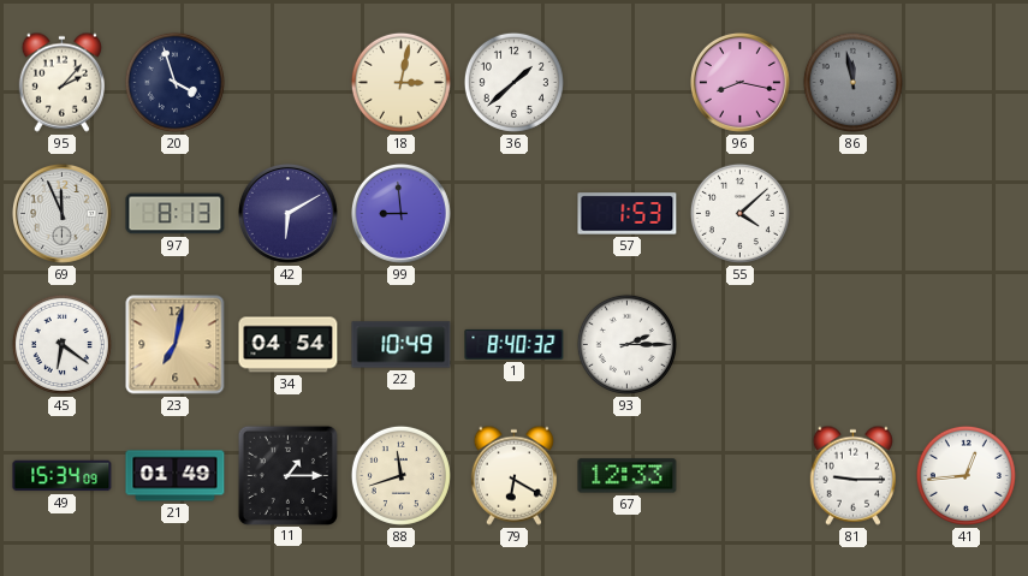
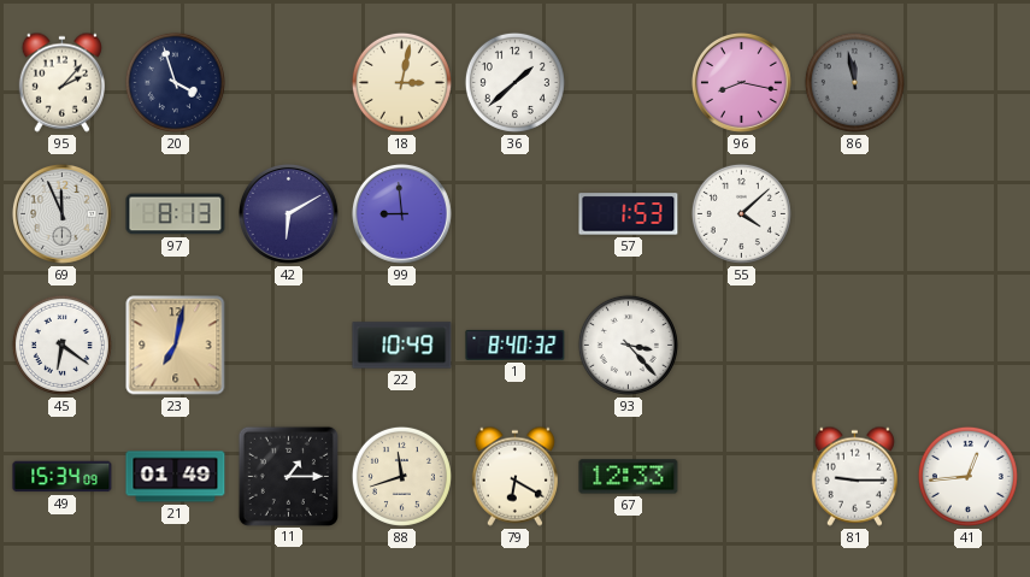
34: 04:54 -> none (289, 345)
93: 2:15 -> 3:23 (628, 345)
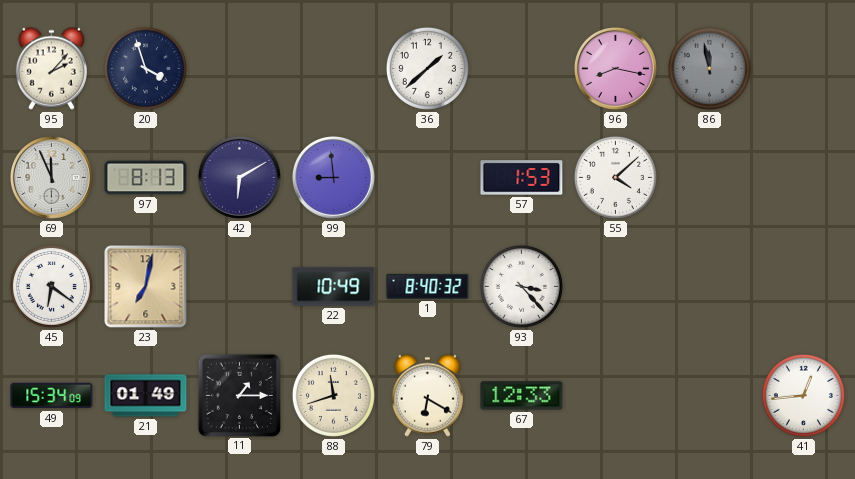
18: 3:02 -> none (401, 82)
81: 9:15 -> none (854, 476)
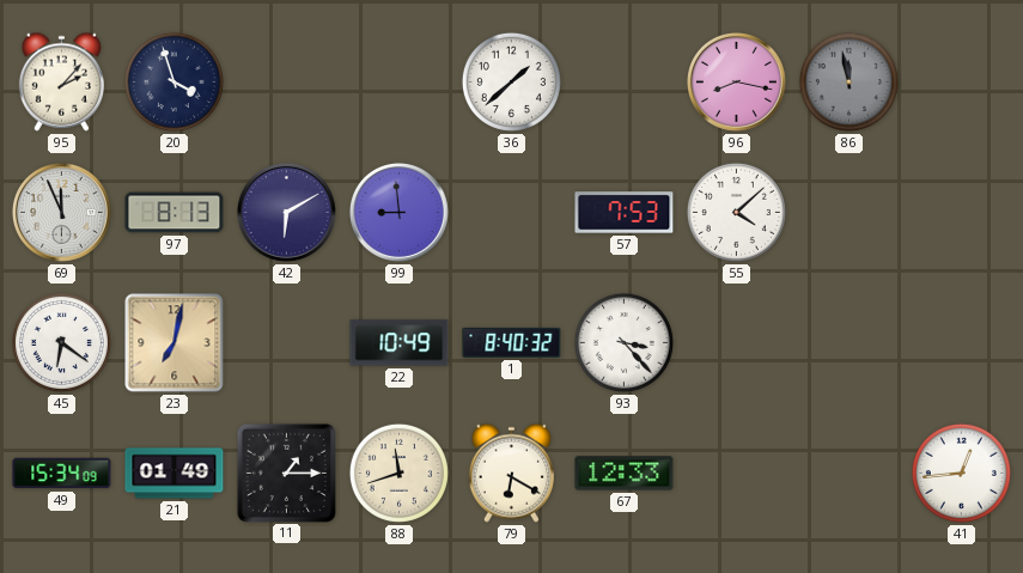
57: 1:53 -> 7:53 (625, 213)
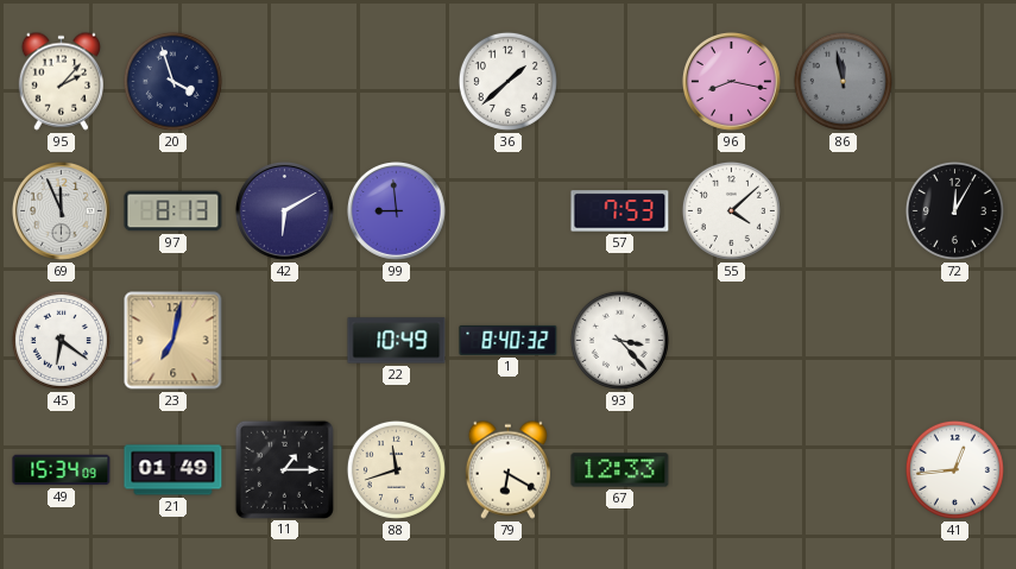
72: none -> 12:05 (954, 210)
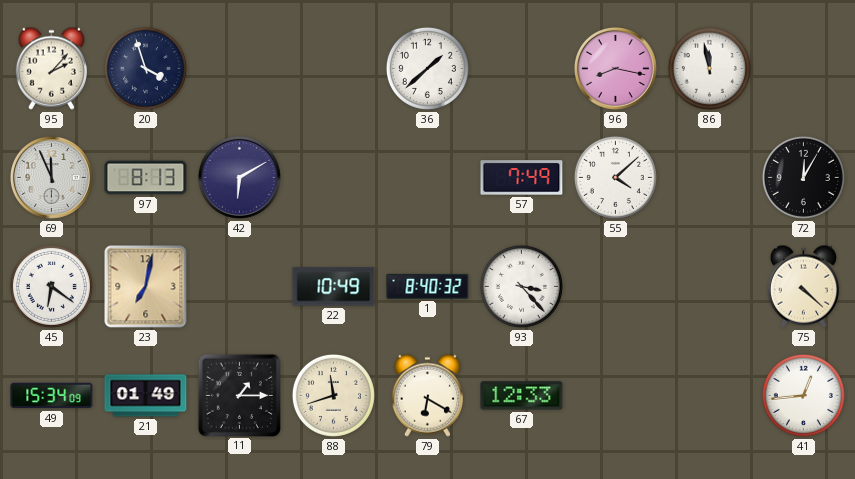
86 dial: grey -> white (709, 68)
99: 8:59 -> none (396, 210)
57: 7:53 -> 7:49 (522, 178)
75: none -> 4:22 (803, 286)
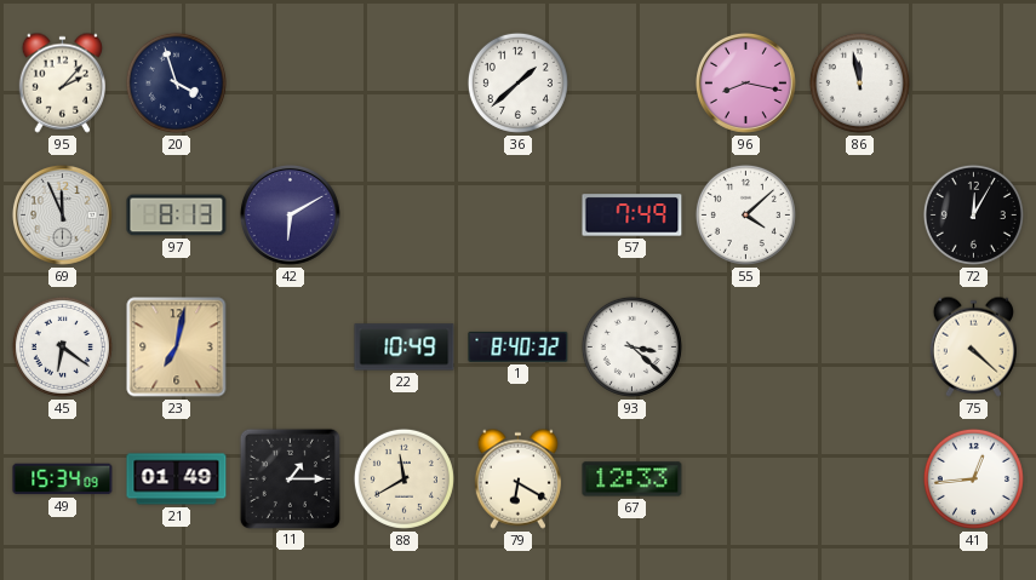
93: 3:23 -> 3:22 (631, 346)
88: 11:42 -> 11:40 (403, 478)
